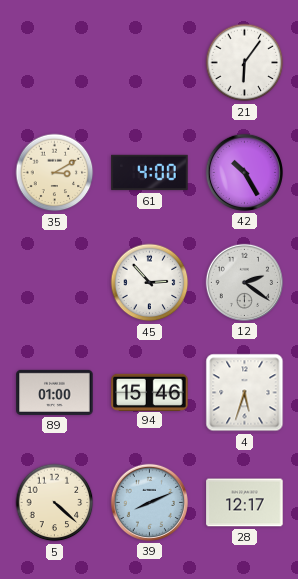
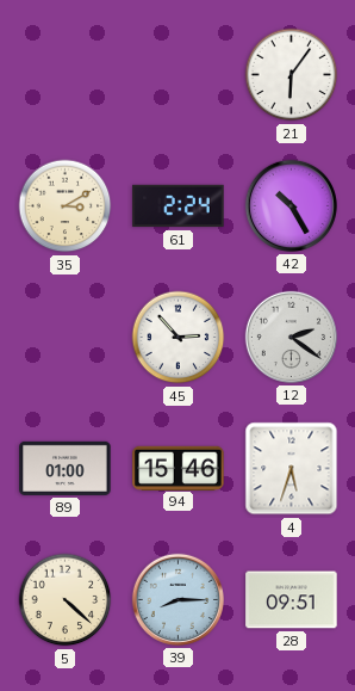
61: 4:00 -> 2:24 (179, 206)
39: 8:11 -> 8:15 (177, 599)
28: 12:17 -> 09:51 (292, 600)
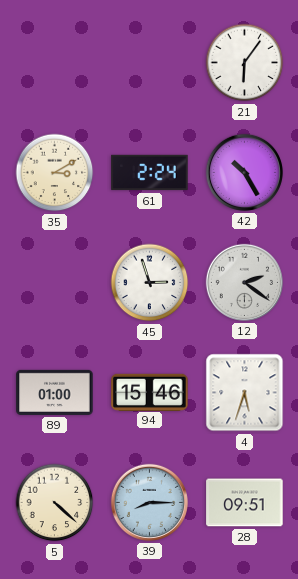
45: 2:53 -> 2:57 (150, 283)
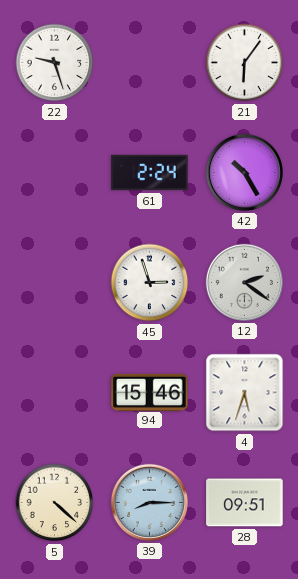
22: none -> 9:27 (55, 63)
35: 3:10 -> none (55, 173)
89: 01:00 -> none (55, 392)
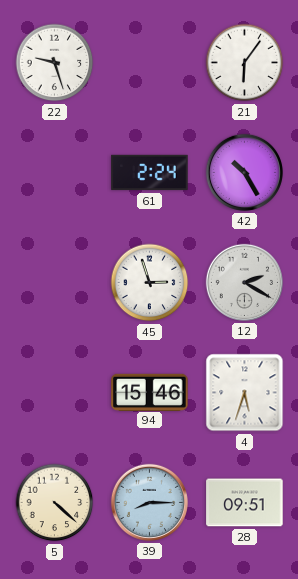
12: 2:21 -> 2:20 (244, 282)
